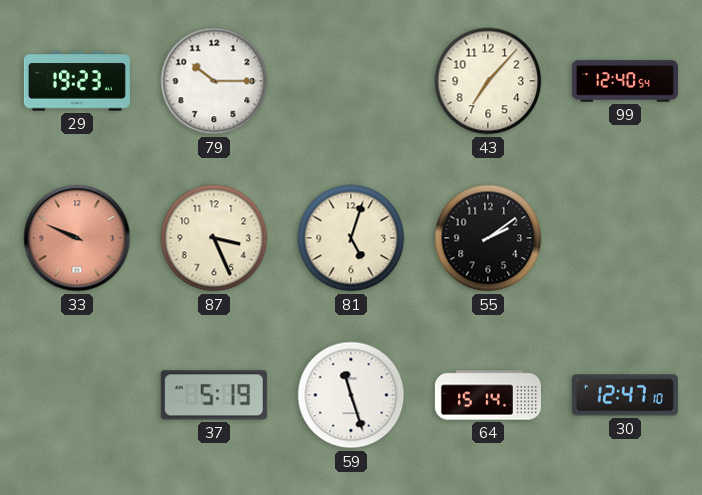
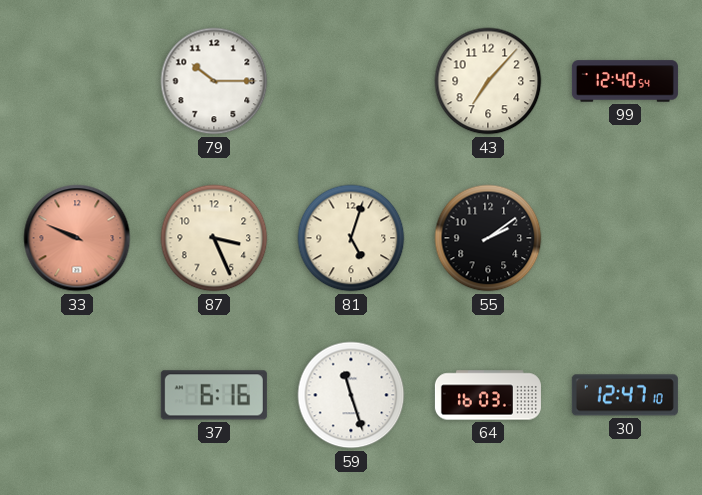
29: 19:23 -> none (77, 81)
37: 5:19 -> 6:16 (214, 395)
64: 15:14 -> 16:03 (488, 395)
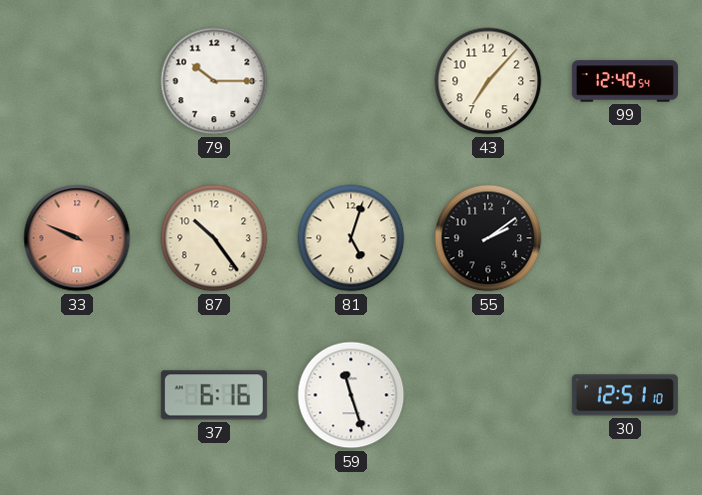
87: 3:26 -> 10:24 (214, 238)
64: 16:03 -> none (488, 395)
30: 12:47 -> 12:51 (625, 395)
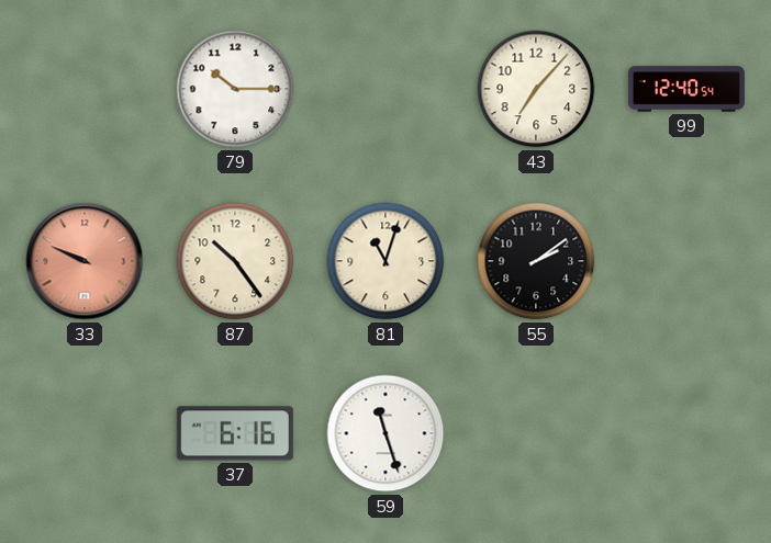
81: 5:03 -> 11:03 (386, 261)
30: 12:51 -> none (625, 395)
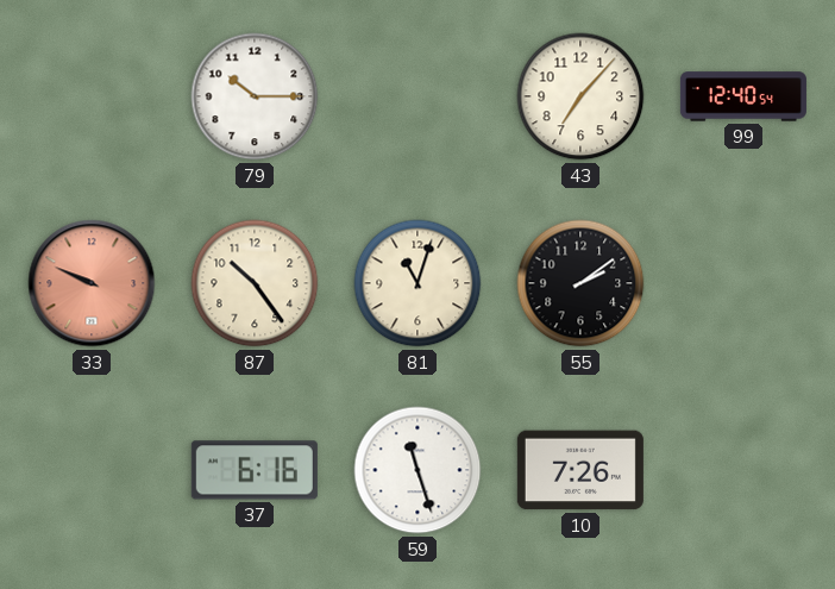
10: none -> 7:26 (580, 470)
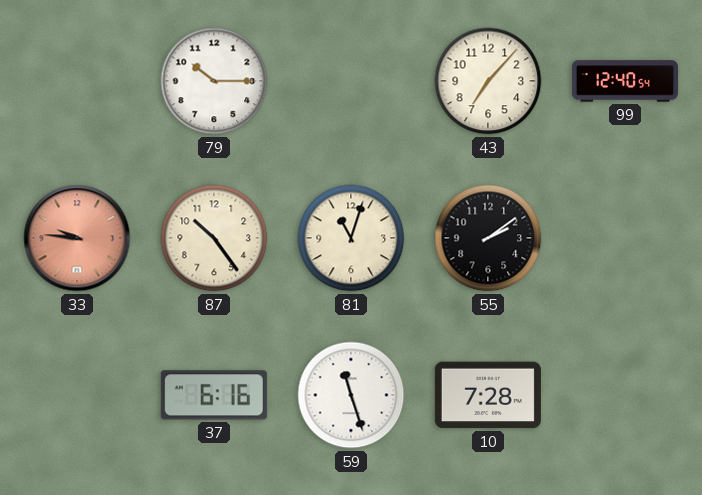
33: 9:49 -> 9:46 (77, 238)
10: 7:26 -> 7:28 (488, 395)
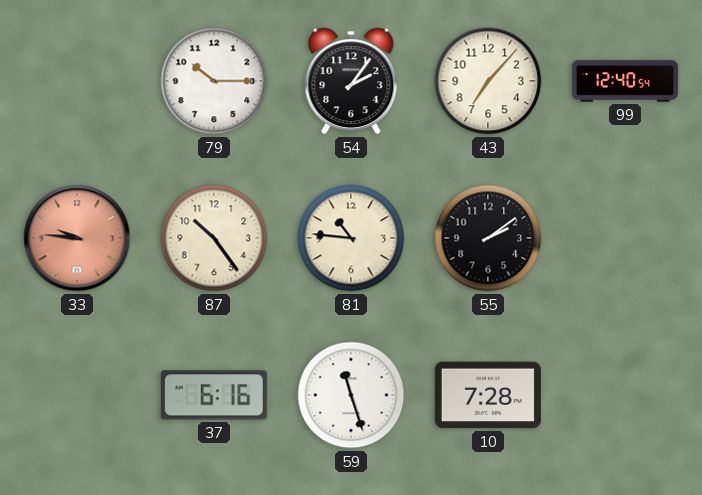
54: none -> 2:06 (351, 81)
81: 11:03 -> 10:46 (351, 238)
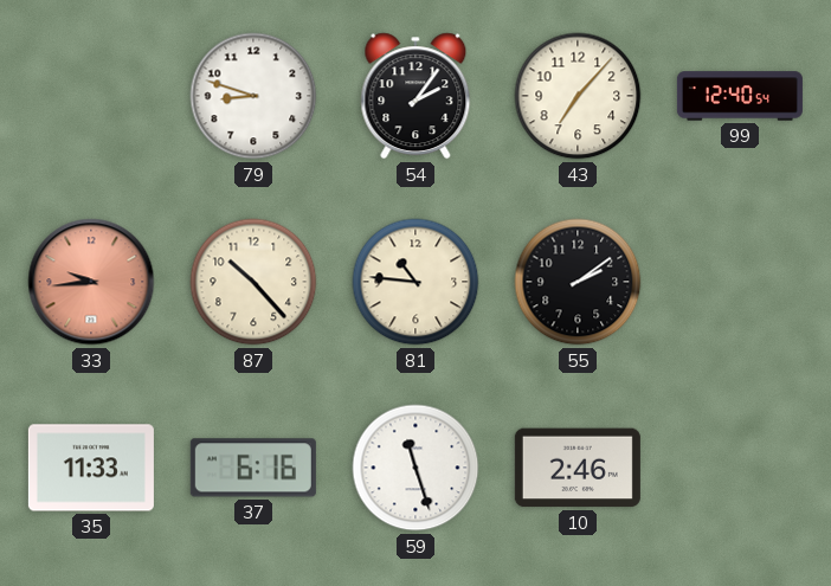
79: 10:15 -> 8:48 (253, 96)
33: 9:46 -> 9:44 (91, 282)
87: 10:24 -> 10:23 (253, 282)
35: none -> 11:33 (91, 468)
10: 7:28 -> 2:46 (578, 468)
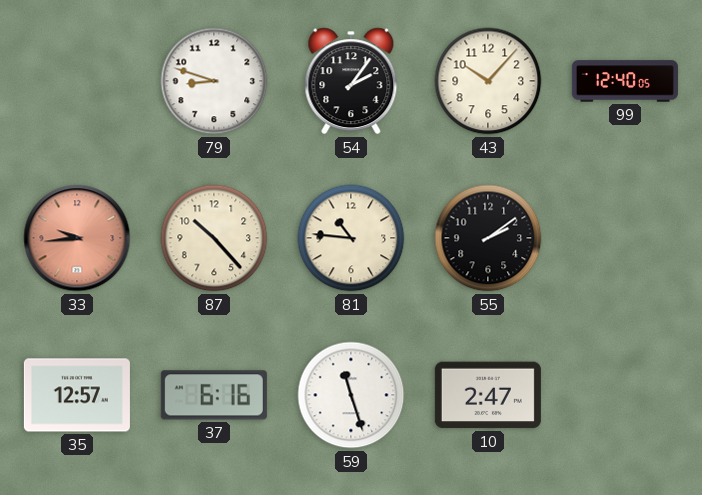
43: 7:07 -> 10:07 (488, 81)
99: 12:40:54 -> 12:40:05 (625, 81)
35: 11:33 -> 12:57 (77, 395)
10: 2:46 -> 2:47 (488, 395)
